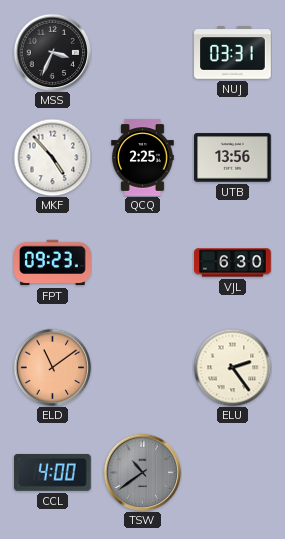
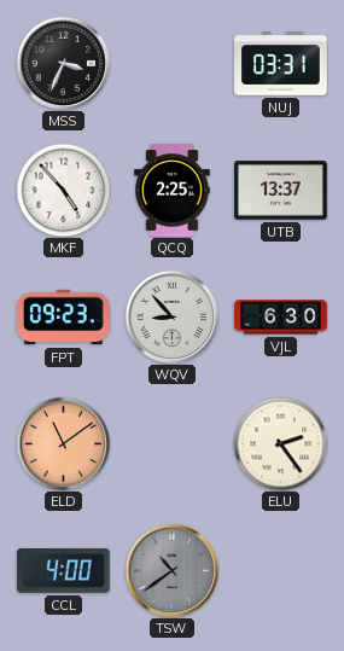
UTB: 13:56 -> 13:37 (281, 191)
WQV: none -> 8:53 (171, 316)
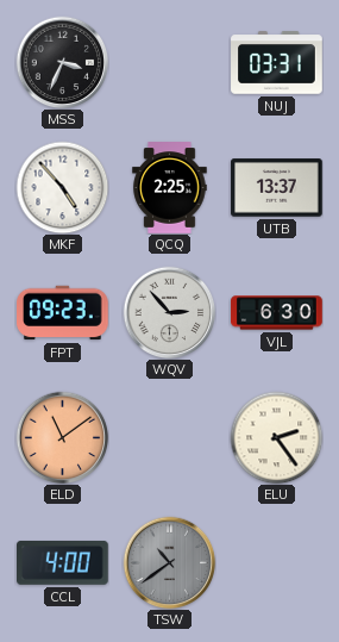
WQV: 8:53 -> 2:53 (169, 312)
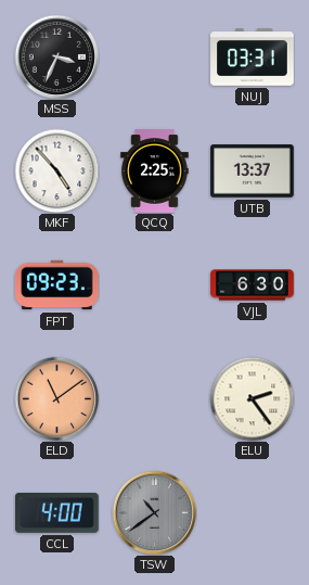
WQV: 2:53 -> none (169, 312)
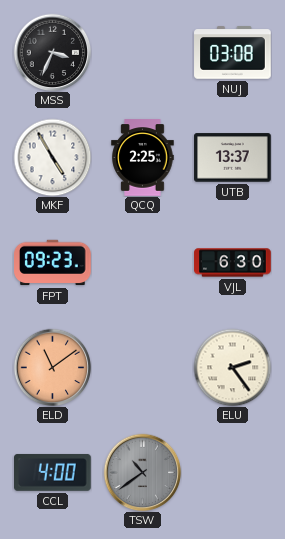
NUJ: 03:31 -> 03:08 (233, 53)
MKF: 4:53 -> 4:55 (52, 157)
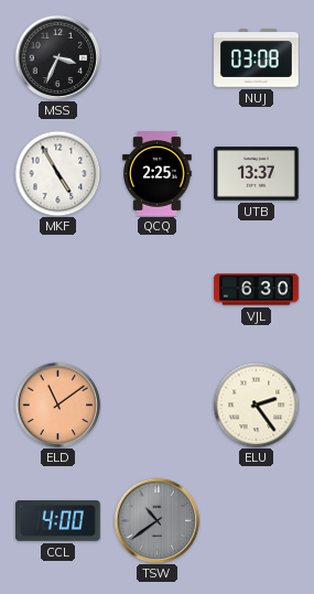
FPT: 09:23 -> none (53, 263)
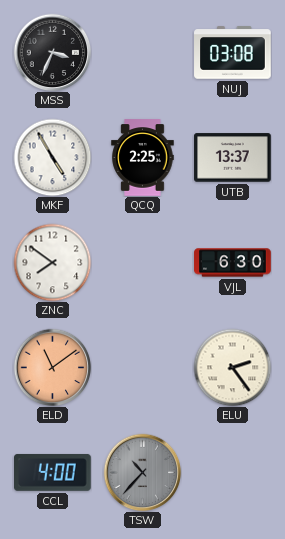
ZNC: none -> 7:51 (52, 262)
TSW: 10:39 -> 10:37 (142, 472)
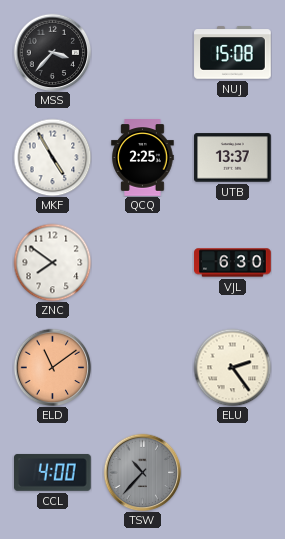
MSS: 3:34 -> 3:37 (52, 52)
NUJ: 03:08 -> 15:08 (233, 53)
